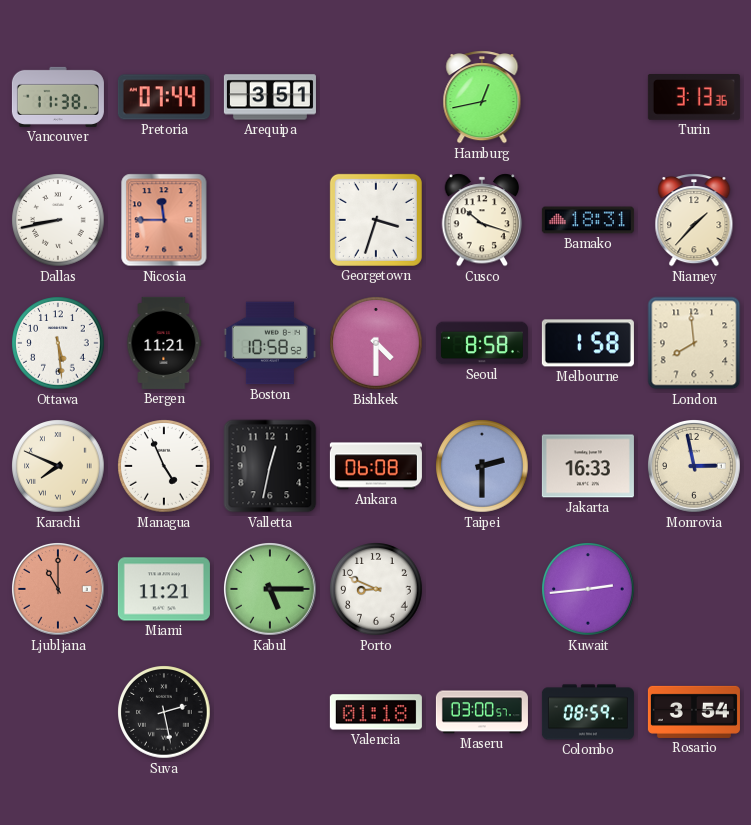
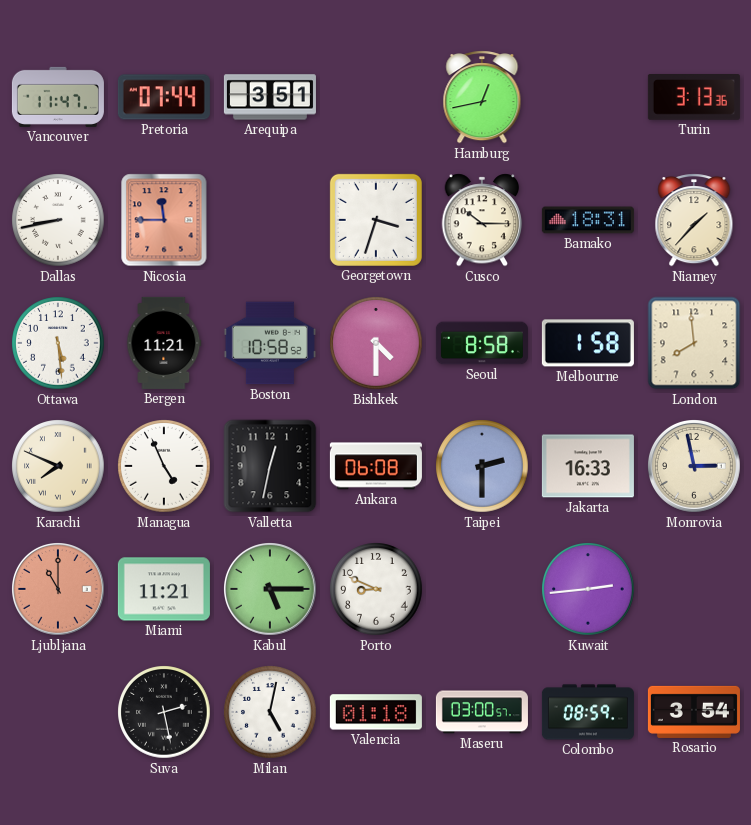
Vancouver: 11:38 -> 11:47 (58, 97)
Cusco: 10:18 -> 10:15 (482, 220)
Milan: none -> 5:02 (270, 712)
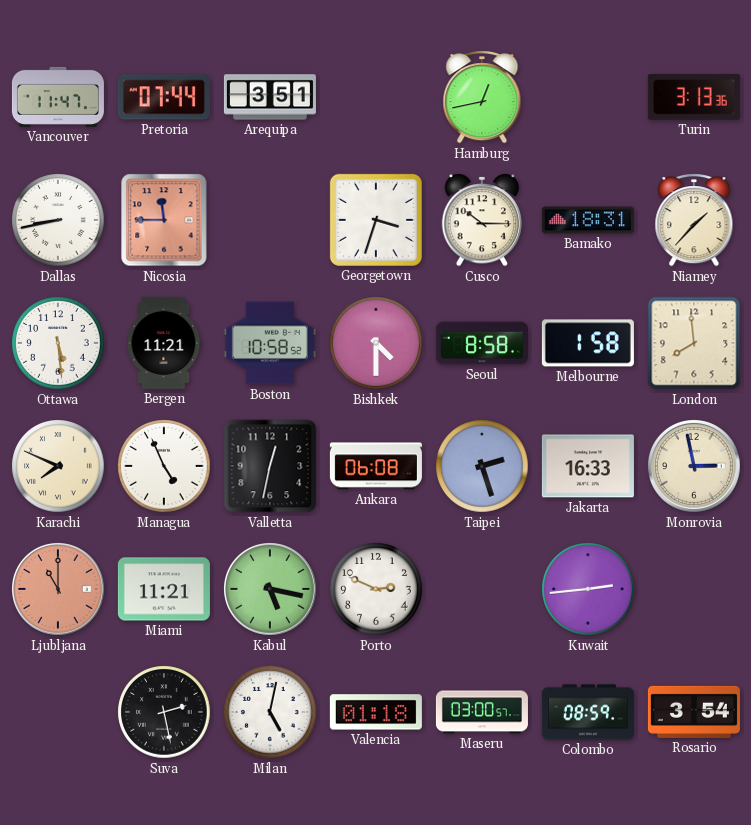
Taipei: 2:30 -> 2:27 (482, 466)
Kabul: 5:15 -> 5:17 (271, 590)
Porto: 8:49 -> 2:49 (376, 589)
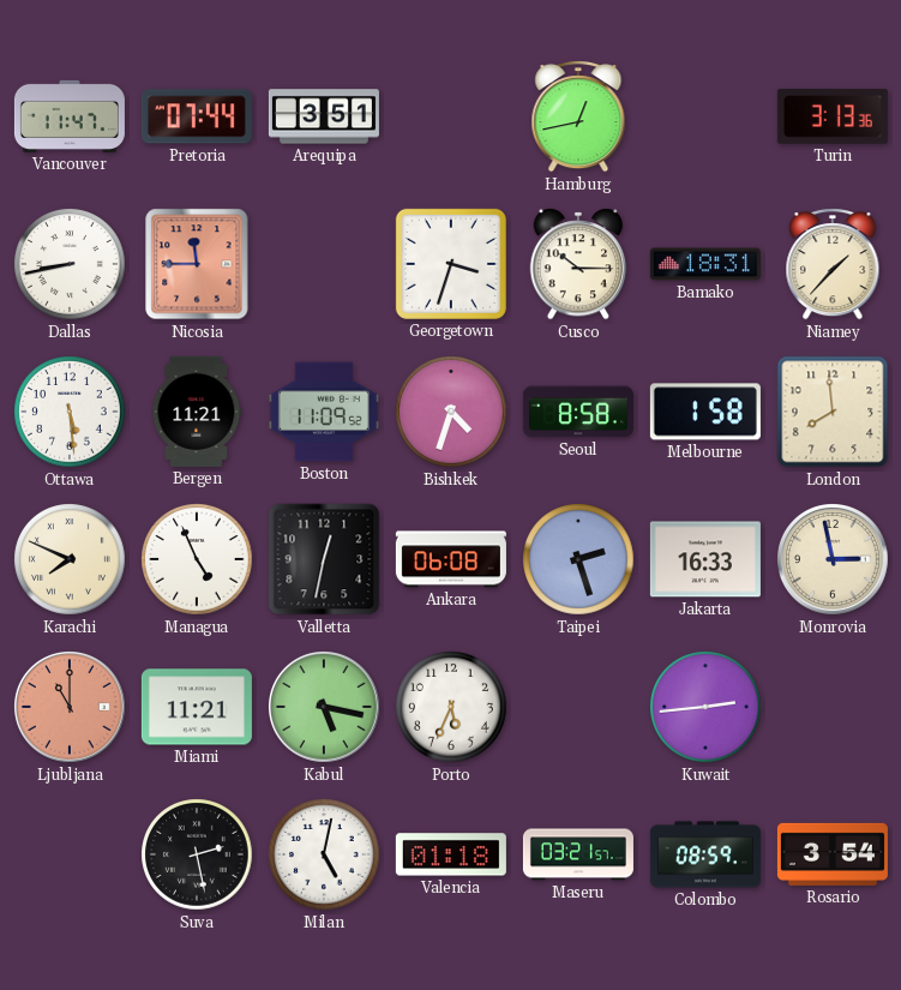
Boston: 10:58 -> 11:09 (324, 412)
Bishkek: 4:30 -> 4:33 (451, 412)
Porto: 2:49 -> 5:34 (451, 707)
Maseru: 03:00 -> 03:21 (578, 854)
